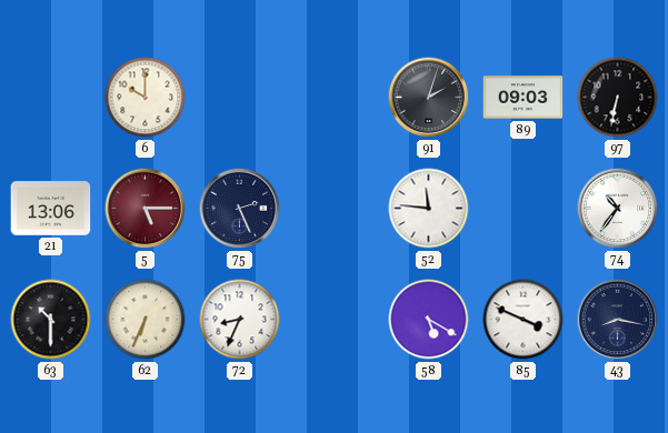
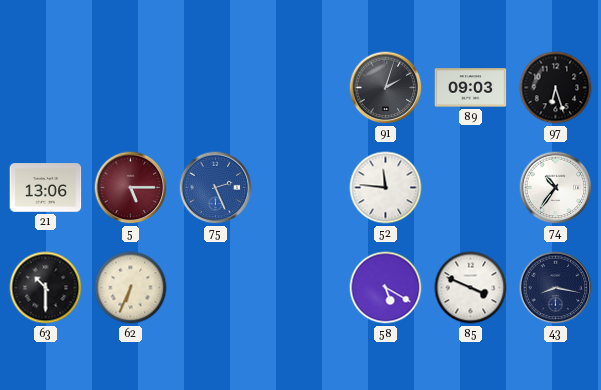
6: 10:00 -> none (146, 98)
97: 6:32 -> 6:27 (556, 88)
75 dial: navy -> blue (216, 188)
72: 8:34 -> none (240, 320)
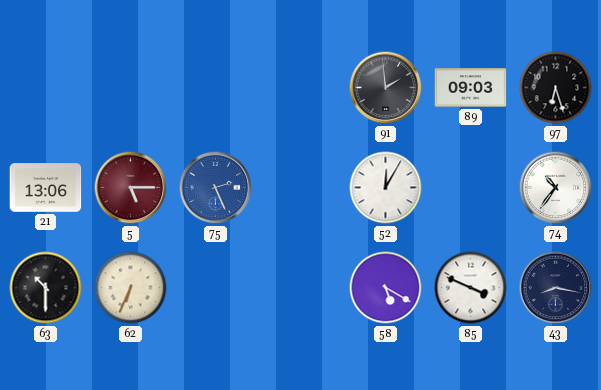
91: 2:03 -> 1:59 (386, 88)
52: 11:46 -> 12:05 (386, 188)
